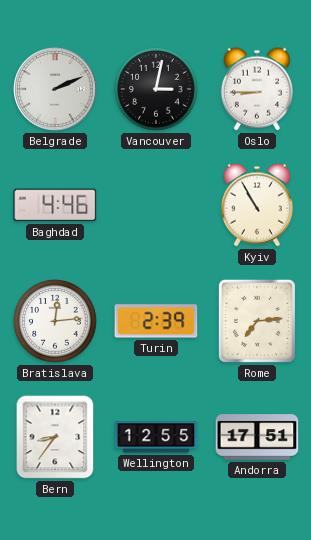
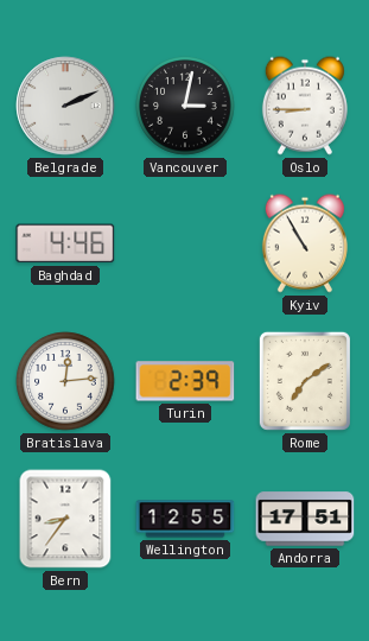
Rome: 7:14 -> 7:09 (305, 381)
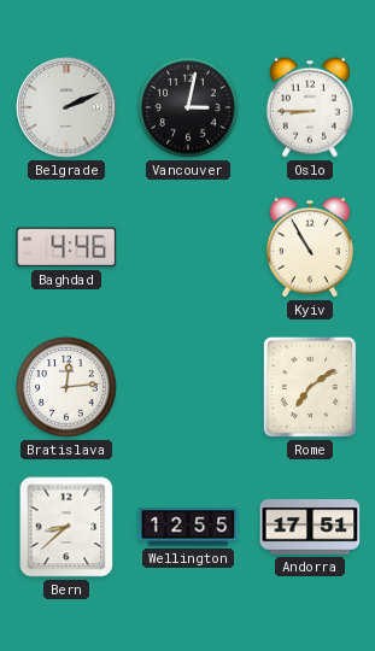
Turin: 2:39 -> none (185, 381)
Bern: 8:36 -> 8:38 (66, 527)
